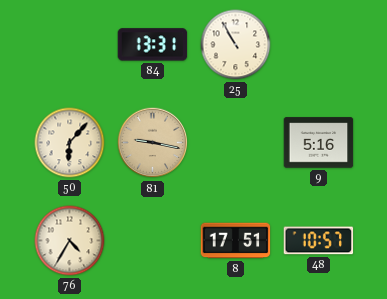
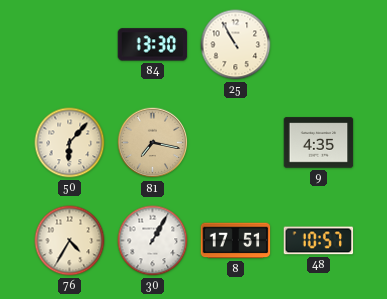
84: 13:31 -> 13:30 (153, 45)
81: 9:17 -> 7:17 (153, 143)
9: 5:16 -> 4:35 (319, 143)
30: none -> 1:05 (153, 241)
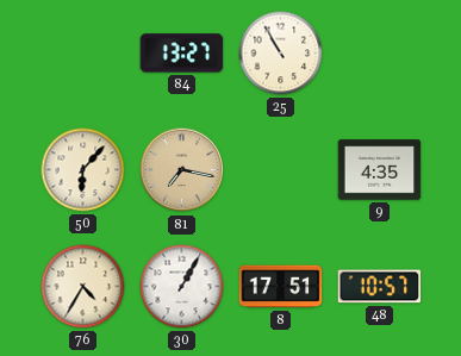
84: 13:30 -> 13:27 (182, 54)
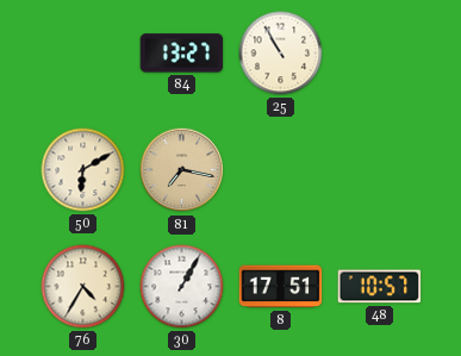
50: 6:07 -> 6:10 (83, 170)
9: 4:35 -> none (380, 170)
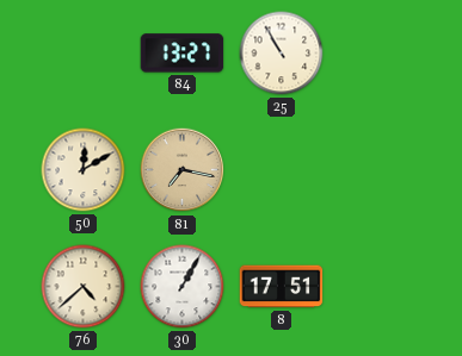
50: 6:10 -> 12:10 (84, 170)
76: 4:35 -> 4:38 (84, 287)
48: 10:57 -> none (380, 287)
